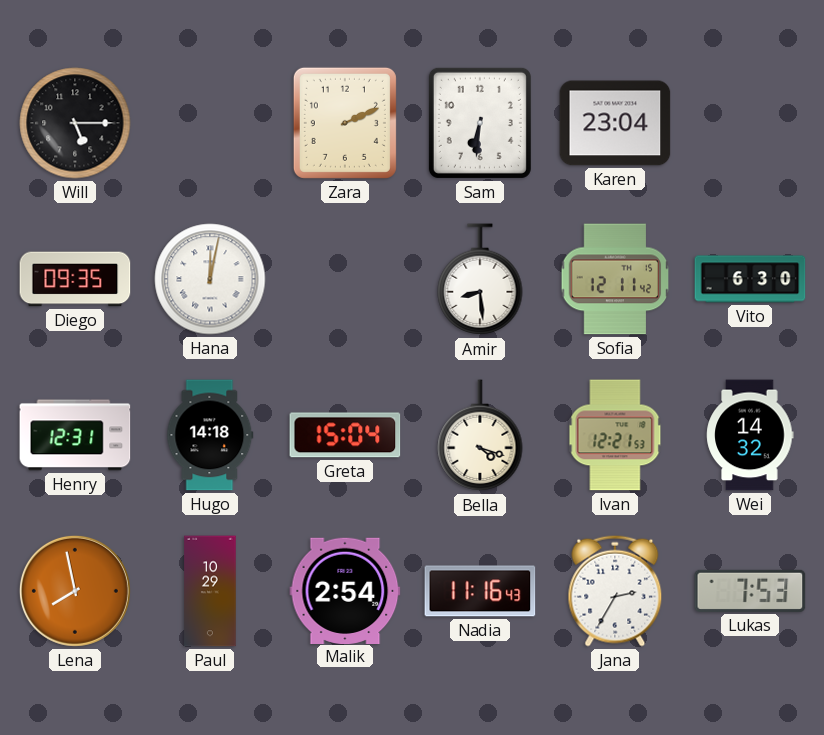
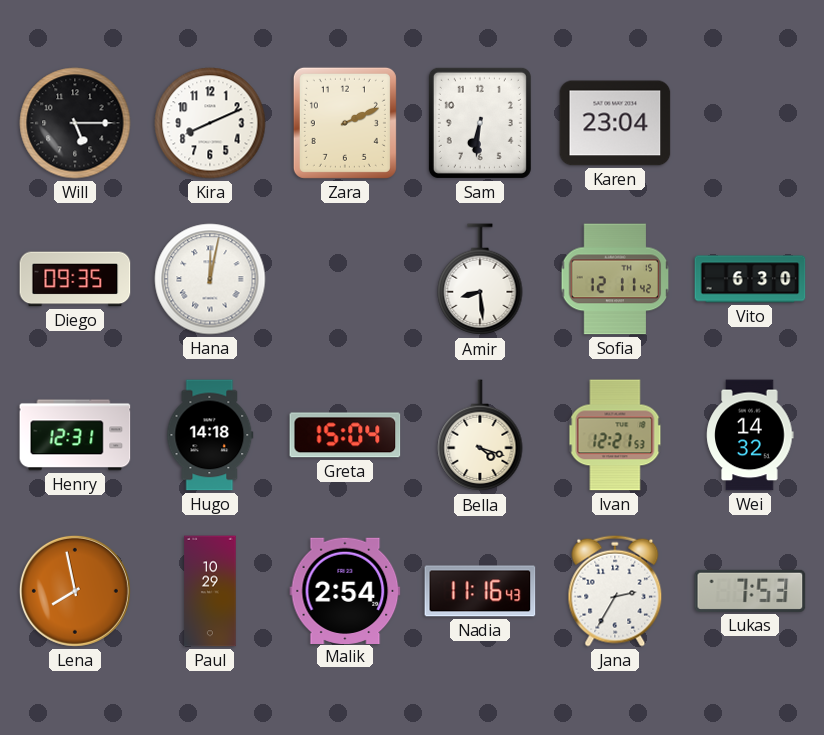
Kira: none -> 8:11 (210, 123)
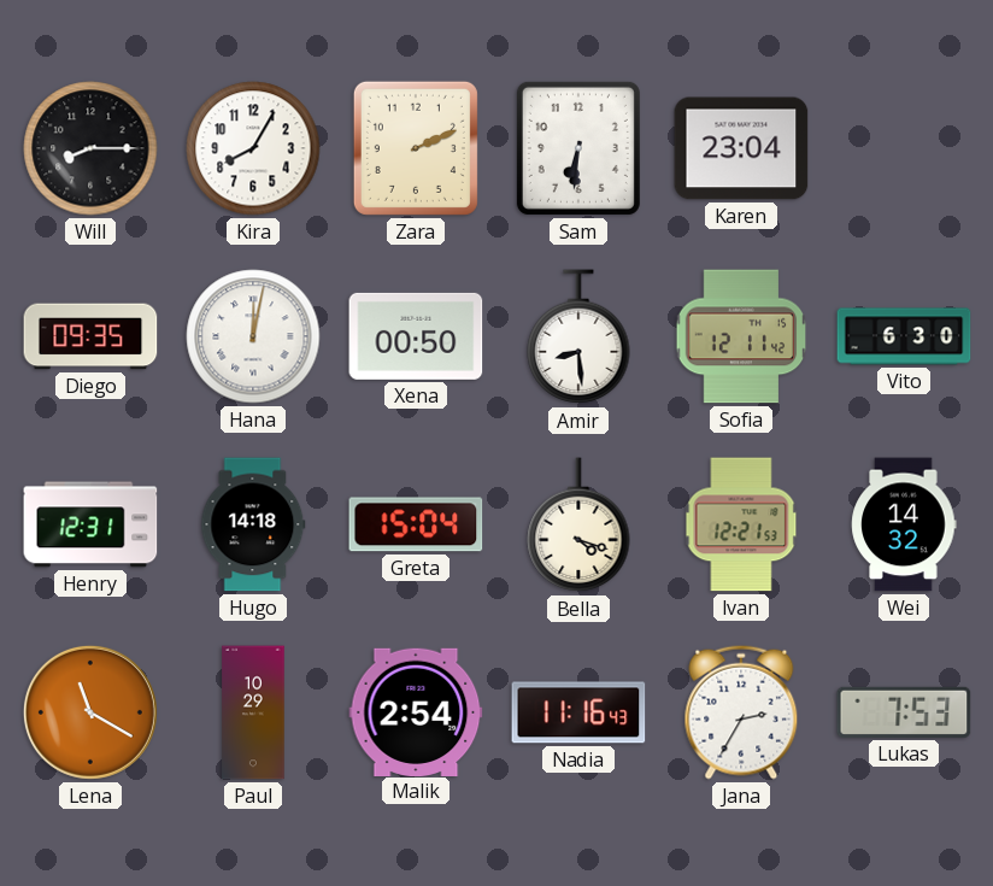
Will: 5:15 -> 8:15 (90, 148)
Kira: 8:11 -> 8:05 (253, 148)
Xena: none -> 00:50 (416, 336)
Lena: 7:58 -> 11:20 (90, 712)
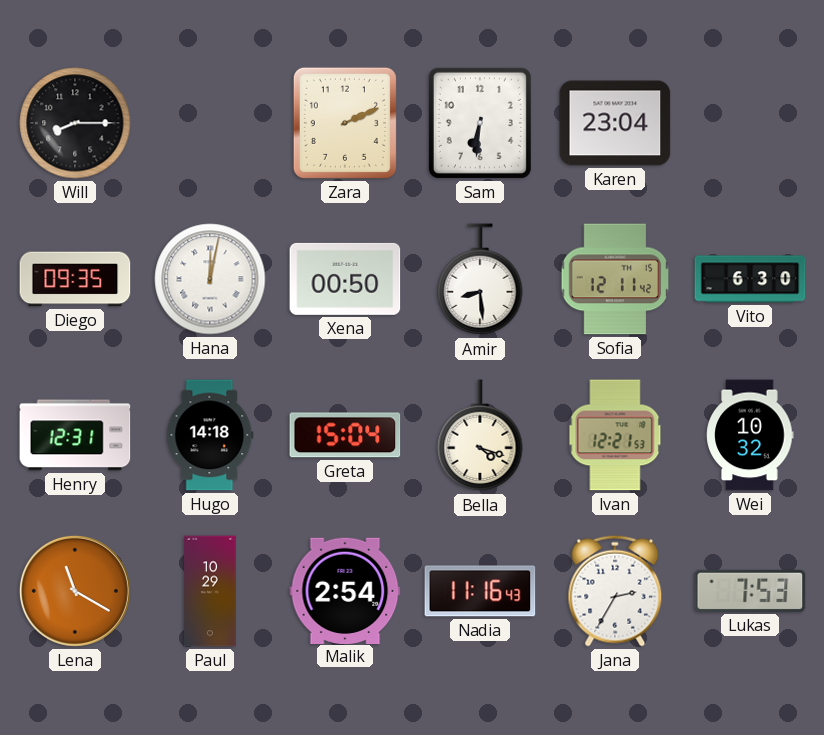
Kira: 8:05 -> none (253, 148)
Wei: 14:32 -> 10:32 (750, 435)
